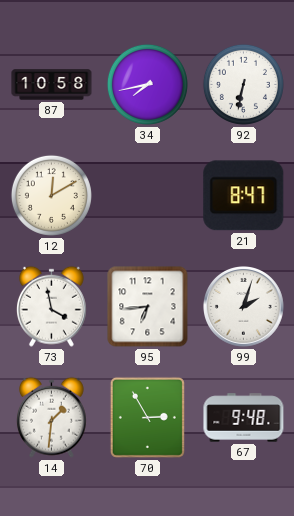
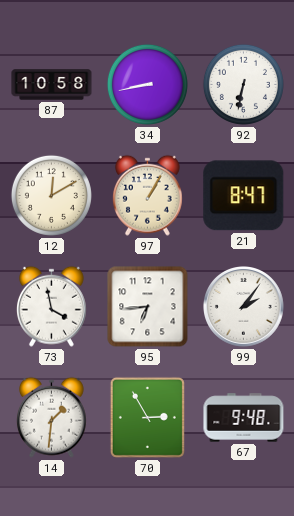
34: 7:43 -> 8:43 (147, 84)
97: none -> 1:05 (147, 195)
99: 2:03 -> 2:06 (244, 307)
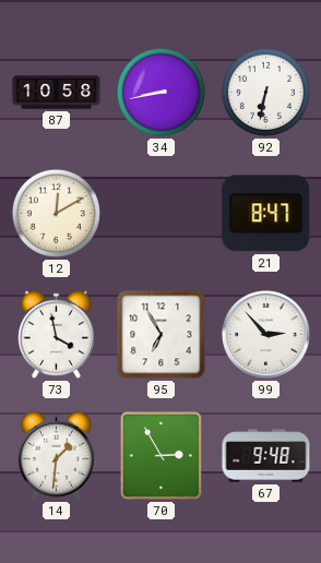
97: 1:05 -> none (147, 195)
95: 6:44 -> 6:55 (162, 335)
99: 2:06 -> 2:53 (266, 335)
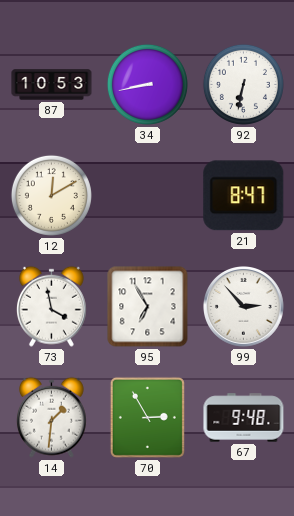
87: 10:58 -> 10:53 (52, 85)
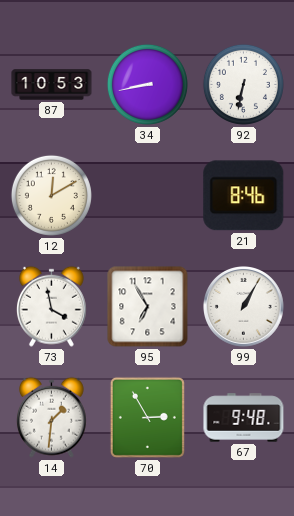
21: 8:47 -> 8:46 (244, 196)
99: 2:53 -> 1:05 (244, 307)
